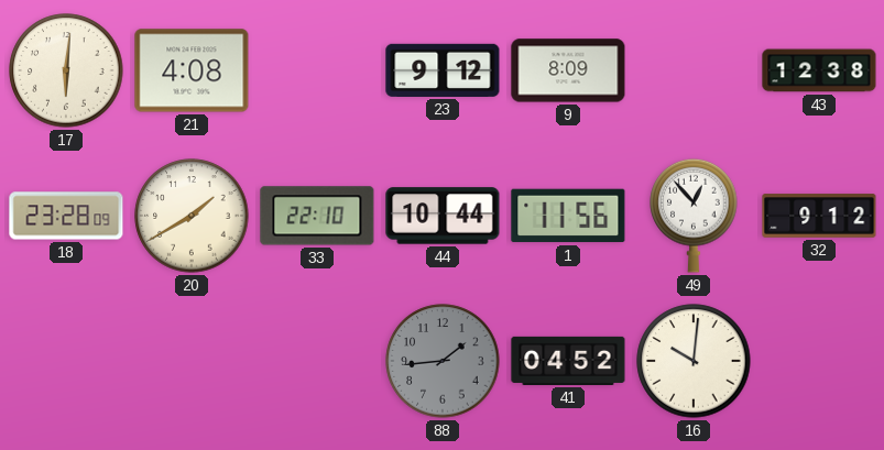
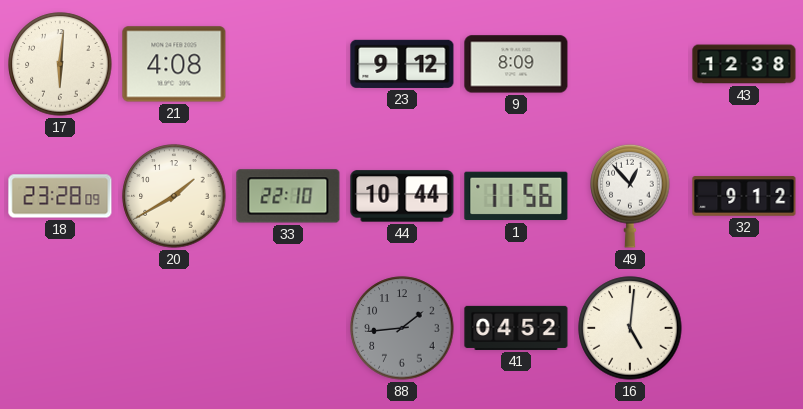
16: 10:01 -> 5:01 (630, 328)
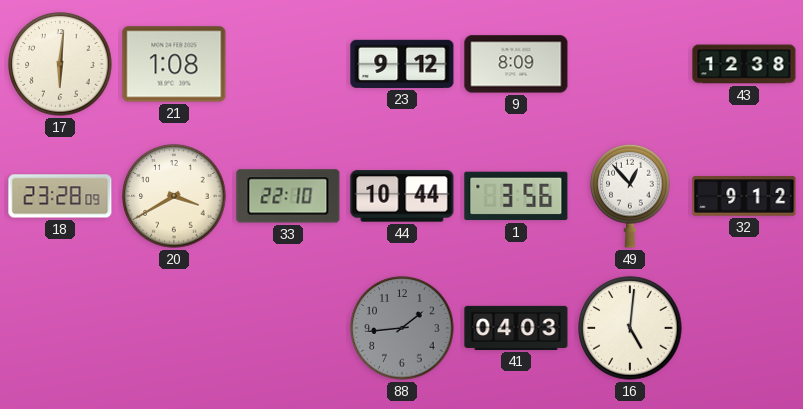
21: 4:08 -> 1:08 (174, 64)
20: 1:40 -> 3:40 (174, 196)
1: 11:56 -> 3:56 (516, 196)
41: 04:52 -> 04:03 (516, 328)
